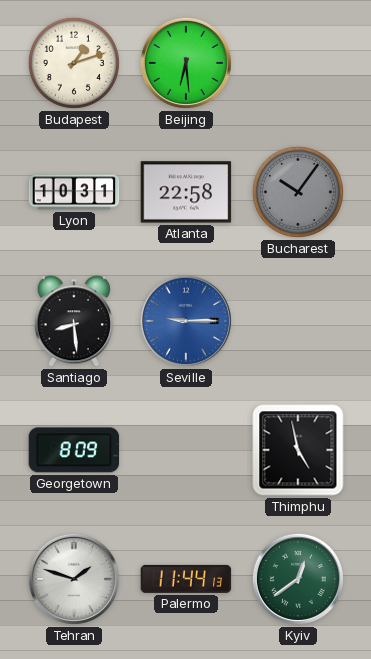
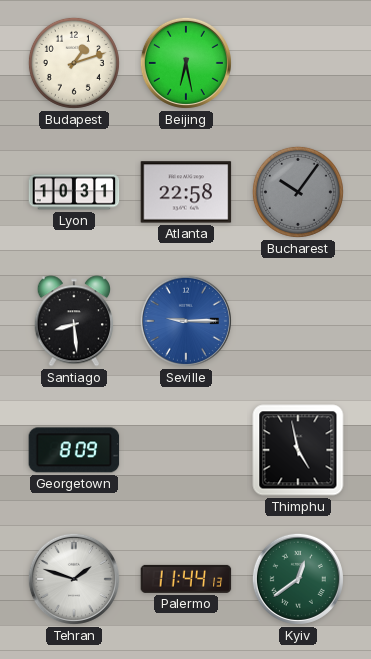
Beijing: 6:29 -> 6:28 (186, 63)
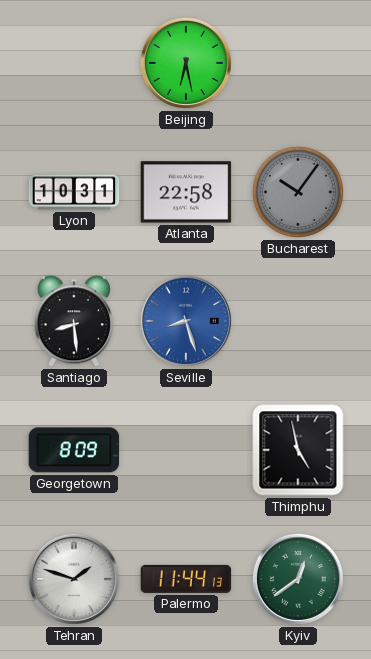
Budapest: 1:12 -> none (74, 63)
Seville: 9:15 -> 8:27 (186, 321)
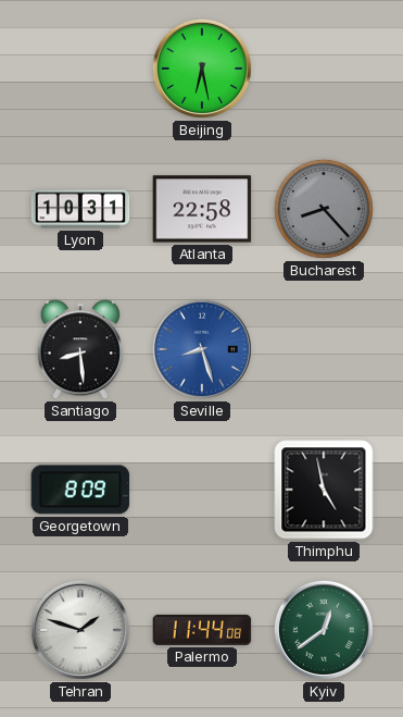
Bucharest: 10:06 -> 8:23 (324, 209)
Palermo: 11:44:13 -> 11:44:08 (202, 630)
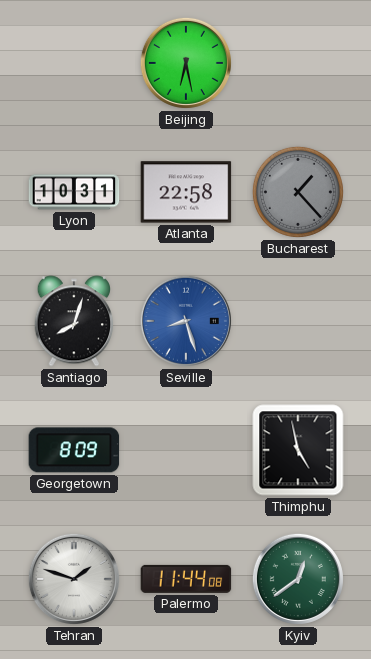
Bucharest: 8:23 -> 1:23 (298, 192)
Santiago: 8:29 -> 8:03 (73, 321)
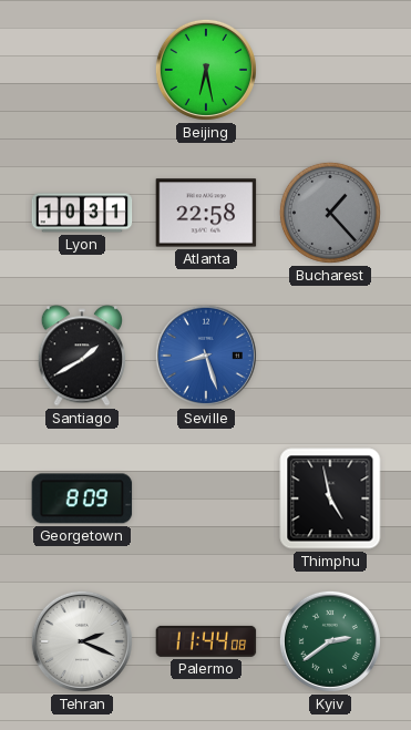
Santiago: 8:03 -> 1:40 (81, 356)
Tehran: 1:48 -> 2:19 (82, 641)
Kyiv: 12:39 -> 2:39 (330, 641)
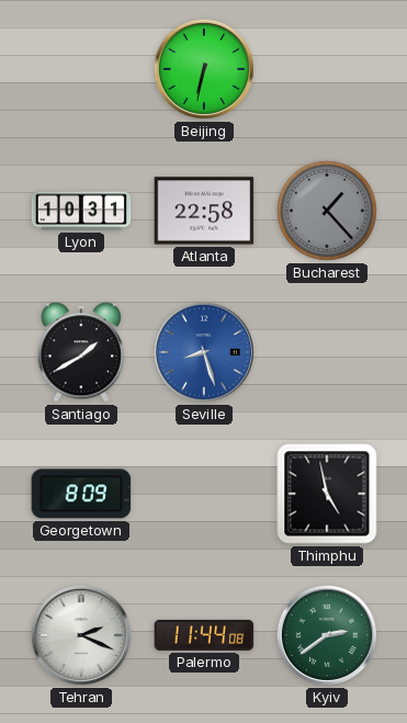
Beijing: 6:28 -> 6:32 (204, 69)
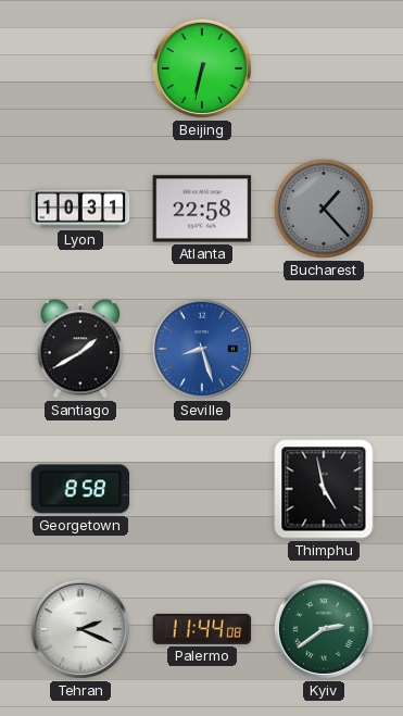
Georgetown: 8:09 -> 8:58 (80, 489)
